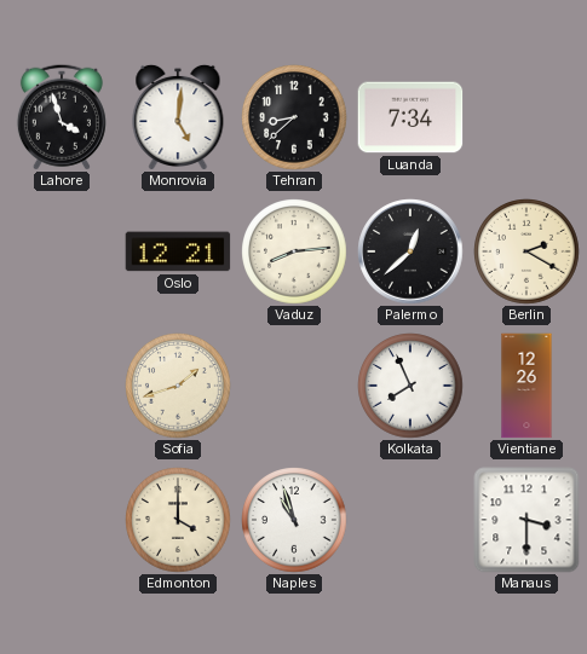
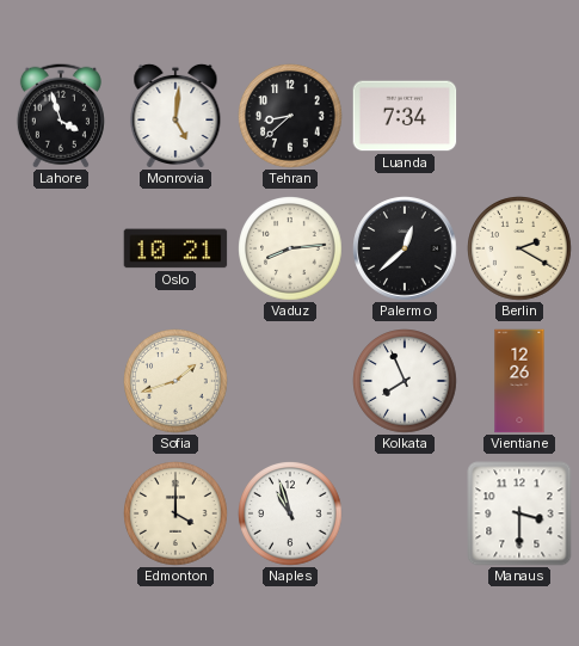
Oslo: 12:21 -> 10:21 (175, 248)
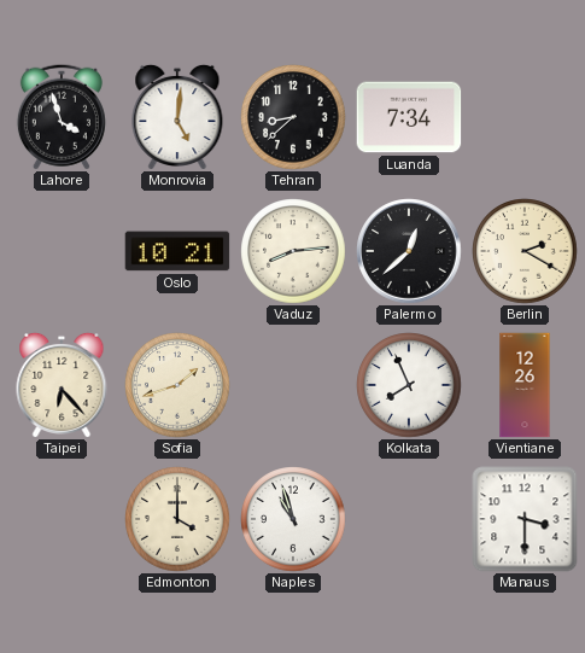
Taipei: none -> 6:23 (62, 384)
